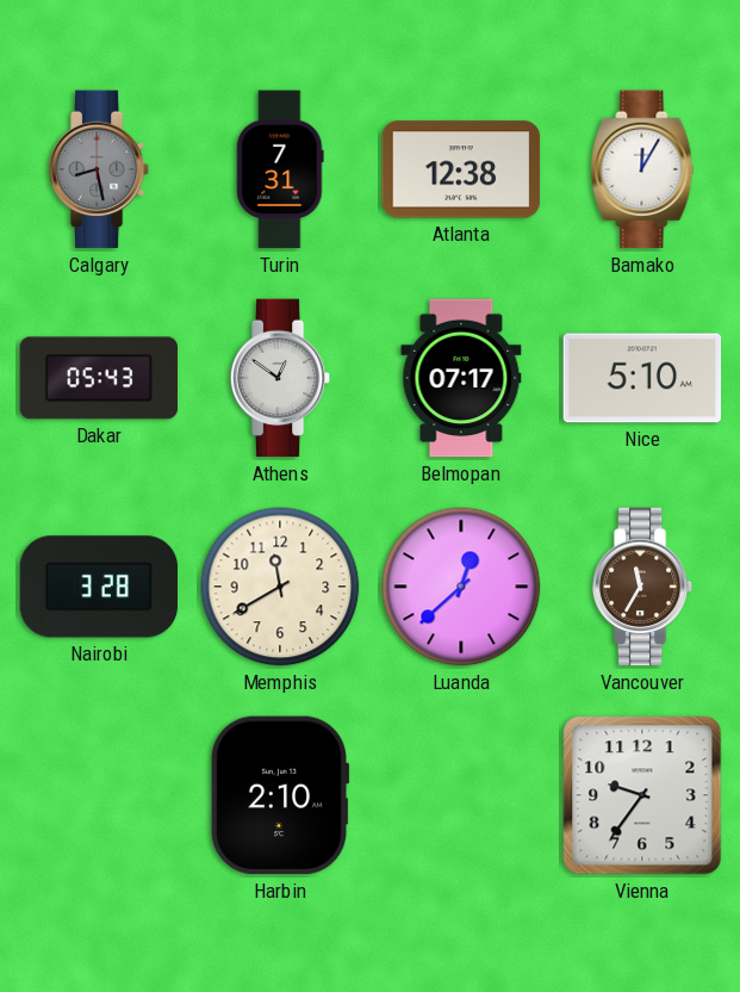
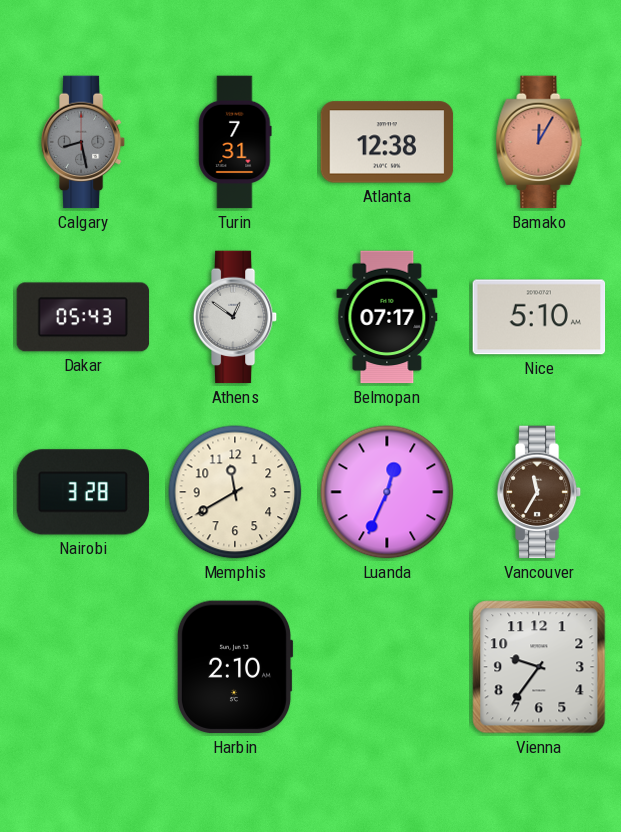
Bamako dial: white -> salmon (539, 142)
Luanda: 12:38 -> 12:34 (387, 492)
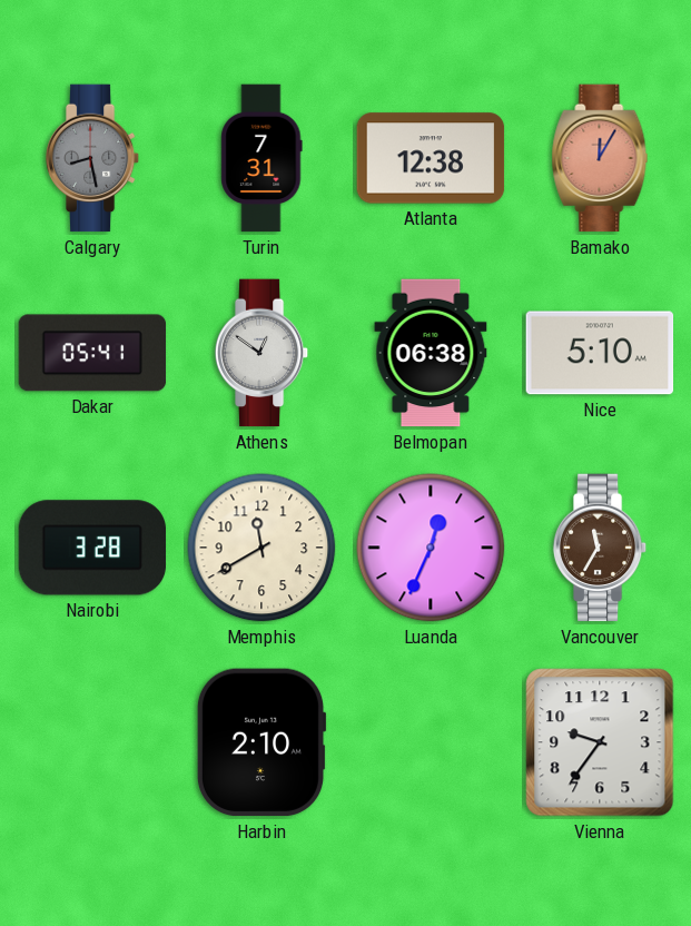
Dakar: 05:43 -> 05:41 (92, 353)
Belmopan: 07:17 -> 06:38 (431, 353)
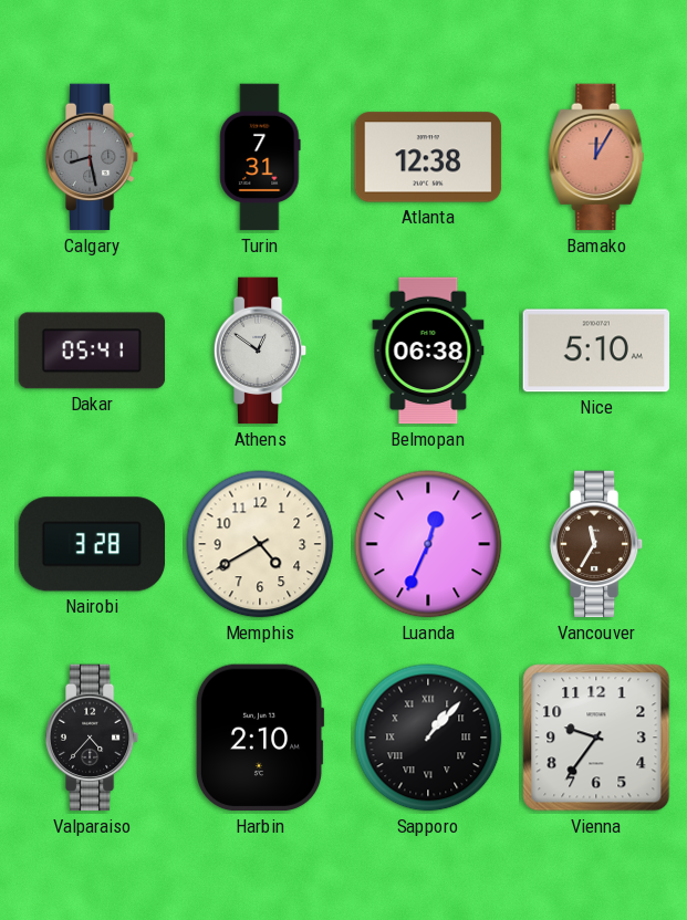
Memphis: 11:40 -> 4:40 (260, 544)
Valparaiso: none -> 4:37 (92, 738)
Sapporo: none -> 1:07 (428, 738)
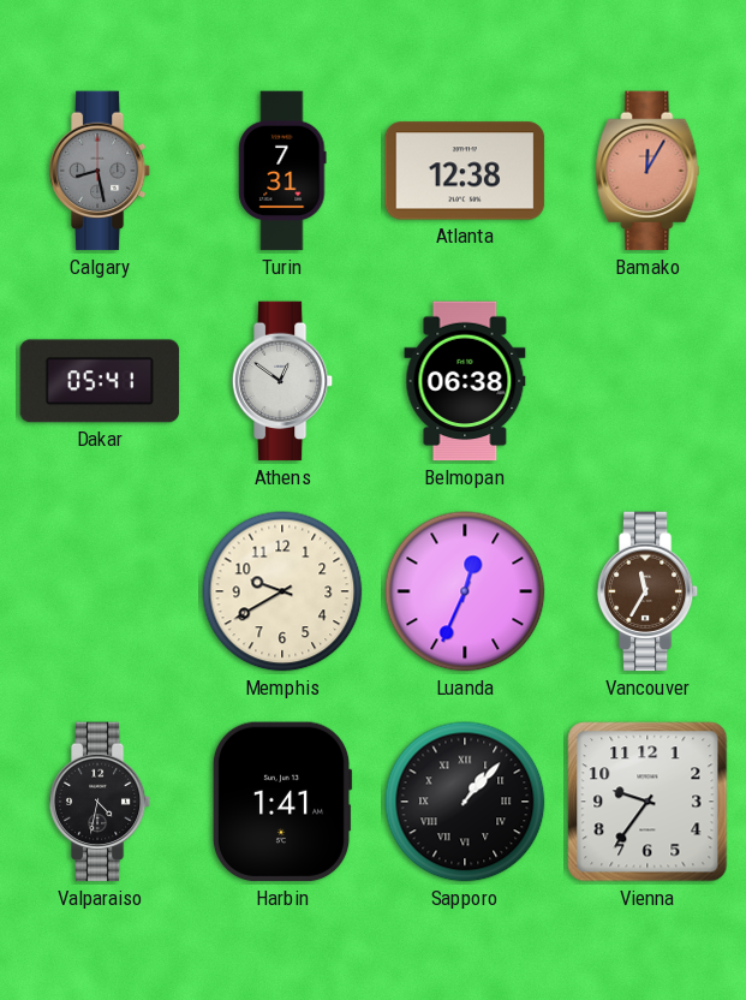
Nice: 5:10 -> none (596, 351)
Nairobi: 3:28 -> none (92, 544)
Memphis: 4:40 -> 9:40 (282, 591)
Valparaiso: 4:37 -> 4:32 (100, 802)
Harbin: 2:10 -> 1:41 (282, 802)
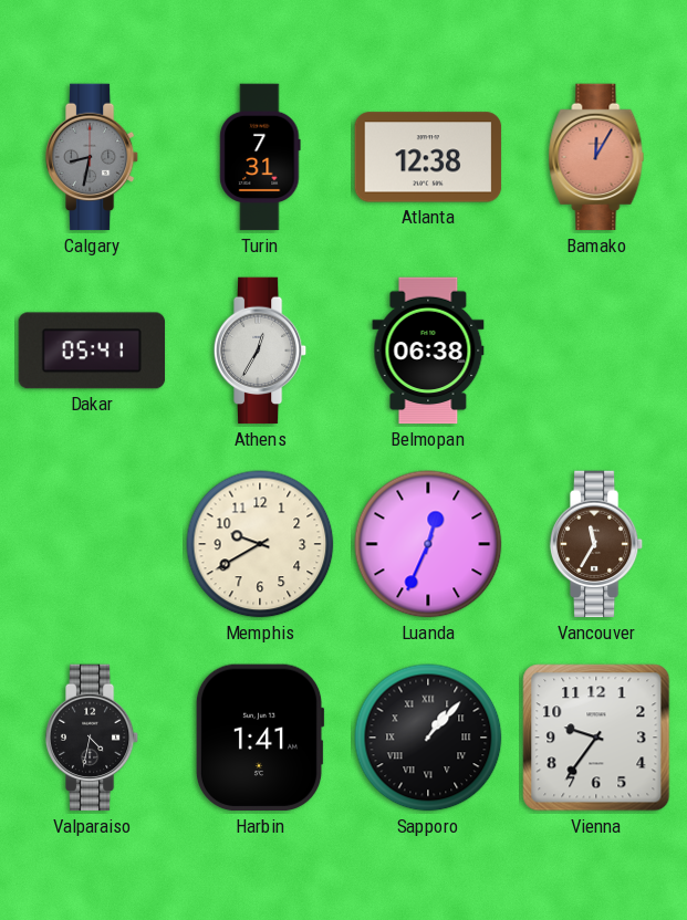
Calgary: 8:28 -> 8:32 (92, 157)
Athens: 12:51 -> 12:35 (260, 351)
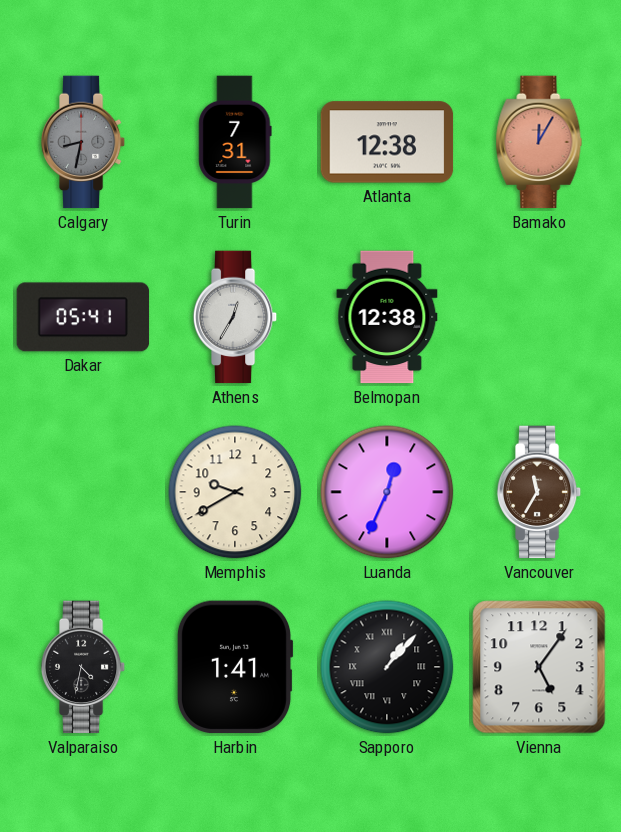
Belmopan: 06:38 -> 12:38 (387, 317)
Vienna: 9:36 -> 5:06 (539, 667)
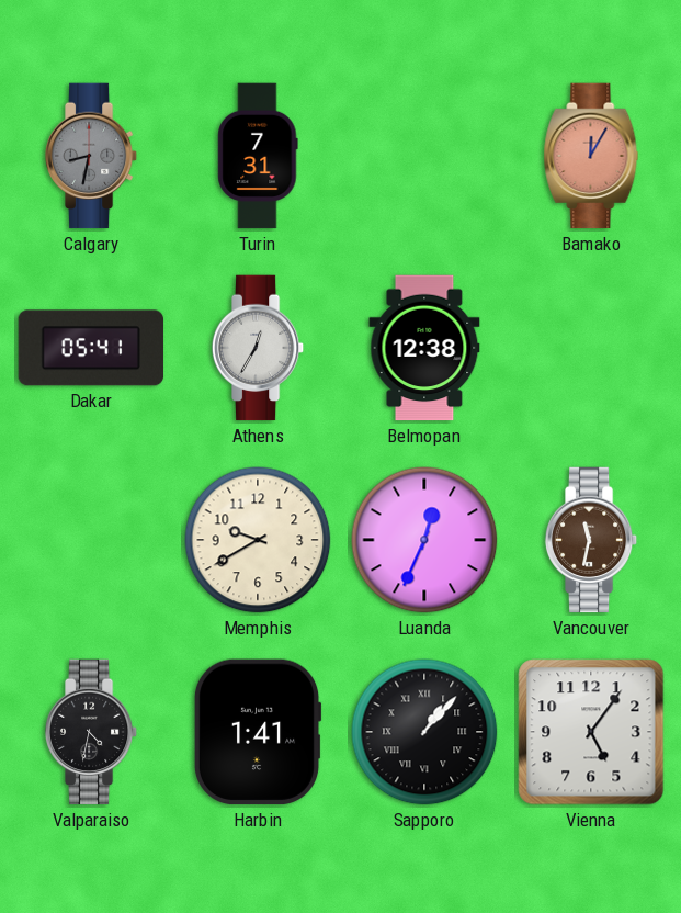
Atlanta: 12:38 -> none (387, 142)
Vancouver: 11:35 -> 11:32 (591, 540)
